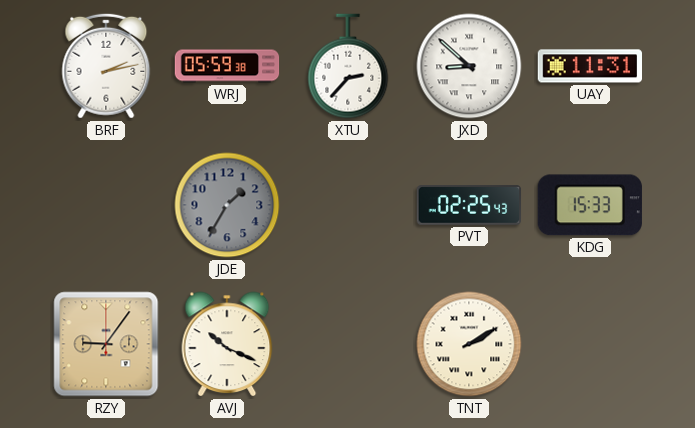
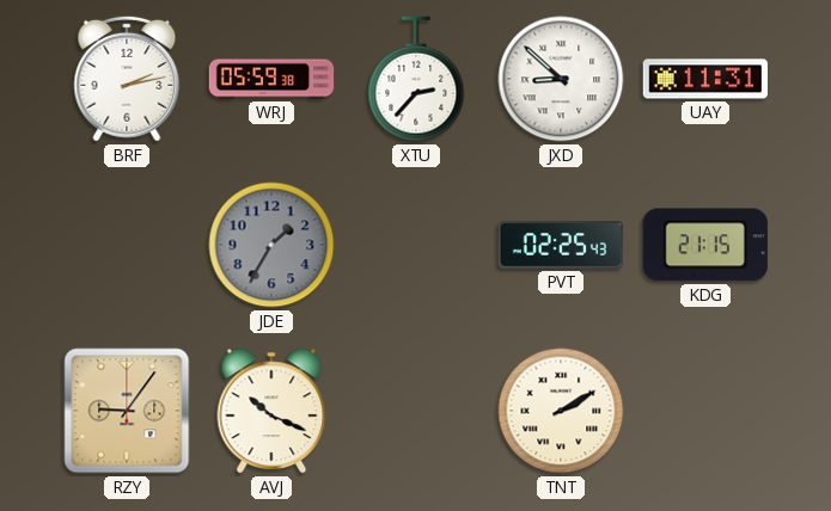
KDG: 15:33 -> 21:15 (705, 245)
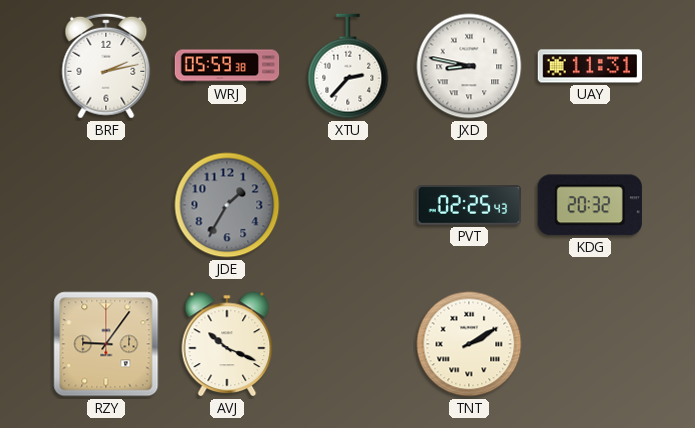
JXD: 8:52 -> 8:47 (469, 66)
KDG: 21:15 -> 20:32 (590, 205)
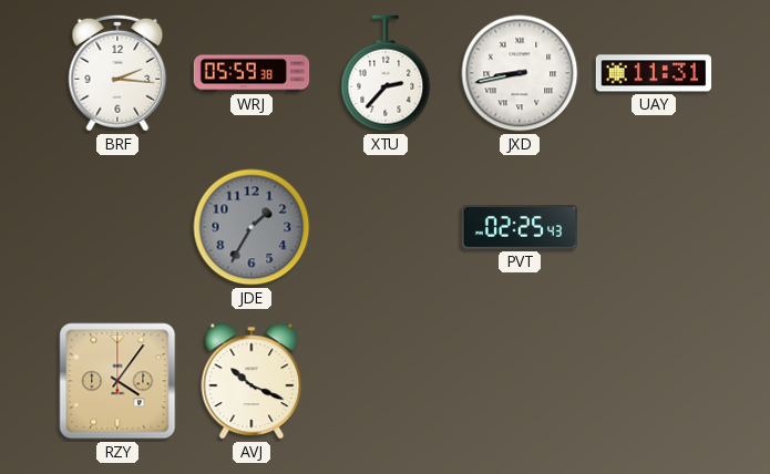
BRF: 2:13 -> 2:16 (117, 73)
JXD: 8:47 -> 8:43 (520, 73)
KDG: 20:32 -> none (590, 205)
RZY: 9:06 -> 4:06 (117, 381)
TNT: 2:10 -> none (469, 344)
